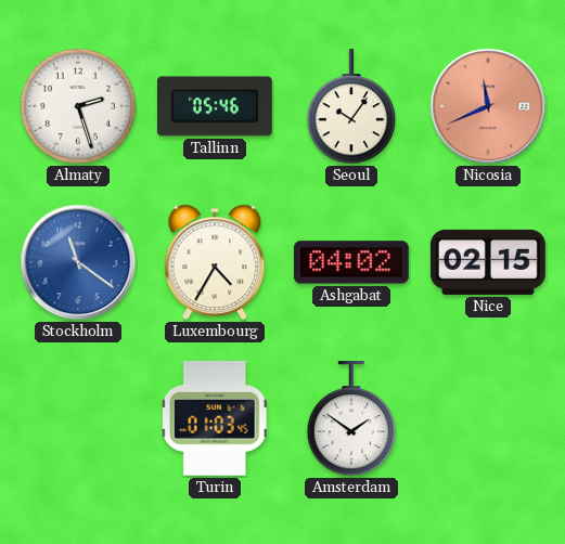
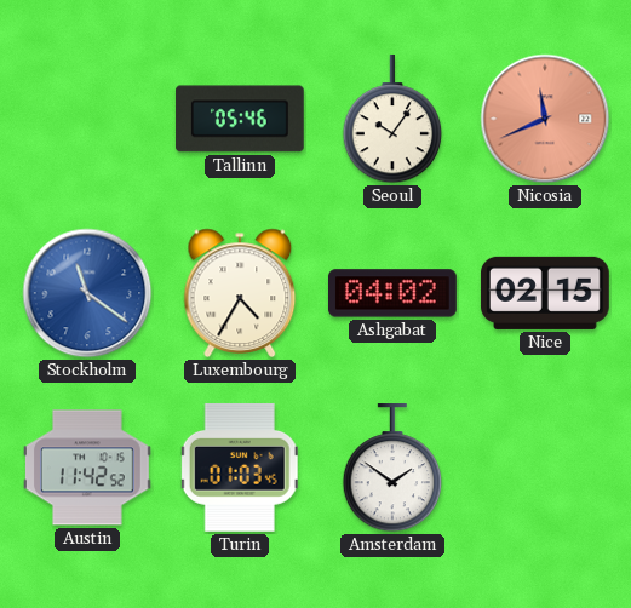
Almaty: 2:27 -> none (78, 106)
Austin: none -> 11:42 (88, 468)
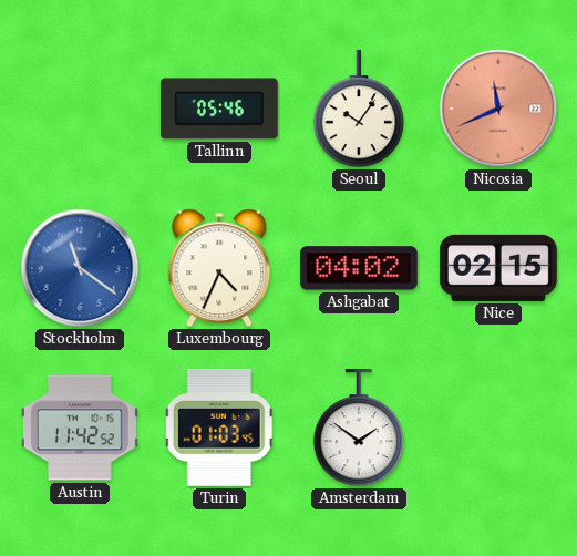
Luxembourg: 4:35 -> 4:34 (219, 268)
